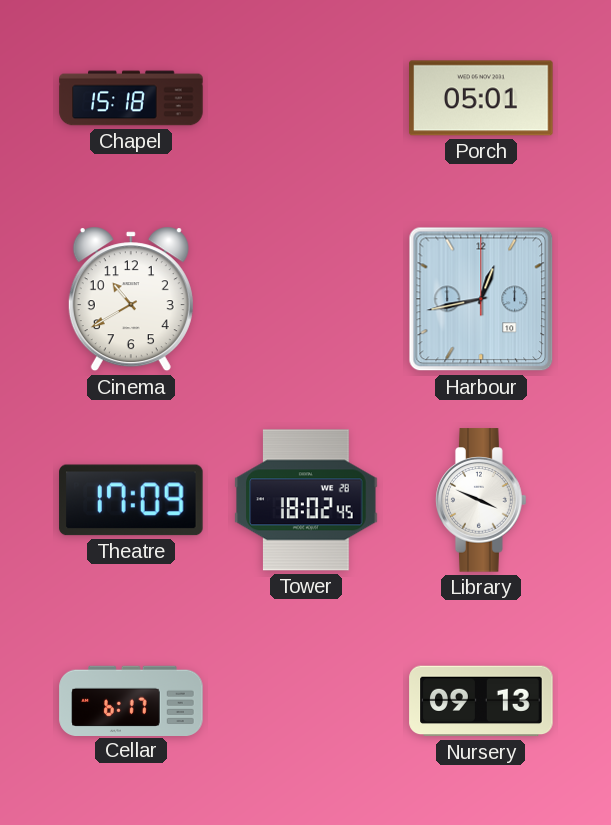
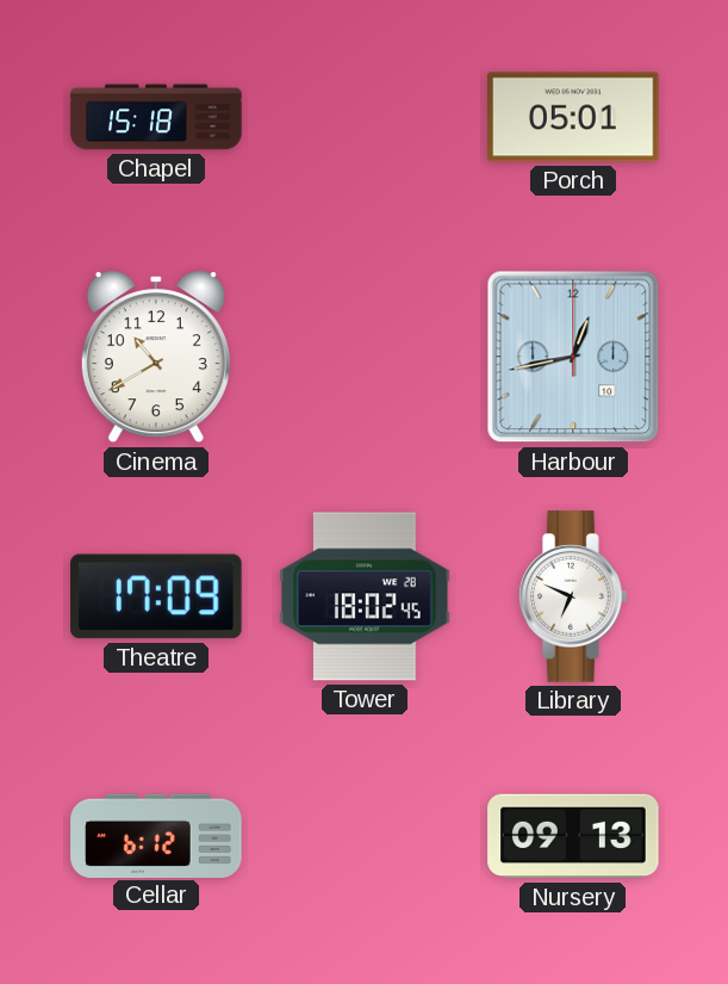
Library: 3:49 -> 6:49 (573, 596)
Cellar: 6:17 -> 6:12 (156, 835)
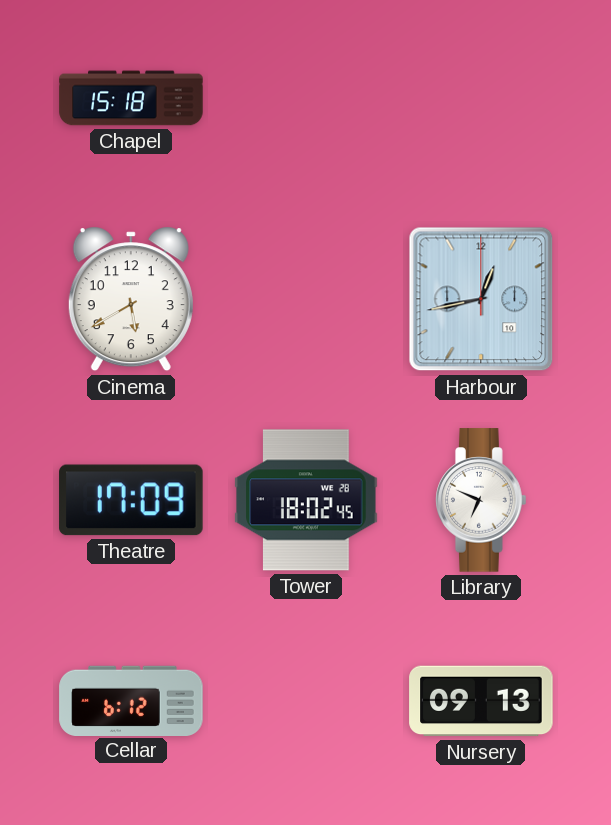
Porch: 05:01 -> none (573, 117)
Cinema: 10:40 -> 5:40 (131, 299)
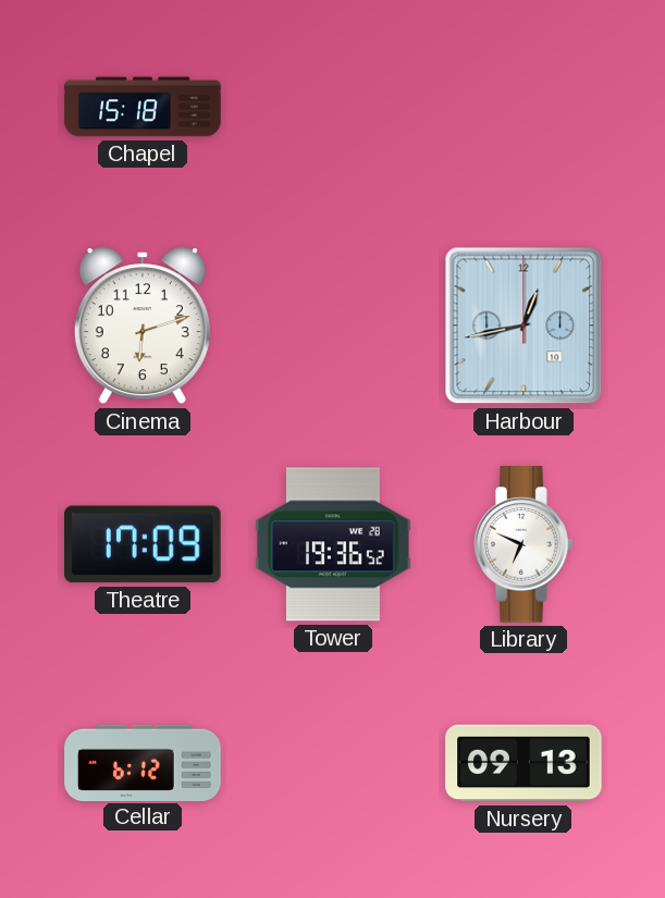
Cinema: 5:40 -> 6:12 (143, 325)
Tower: 18:02 -> 19:36 (333, 544)
